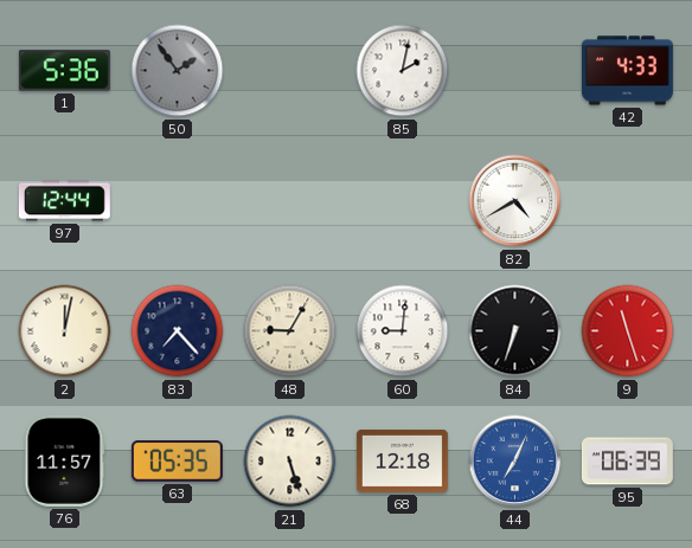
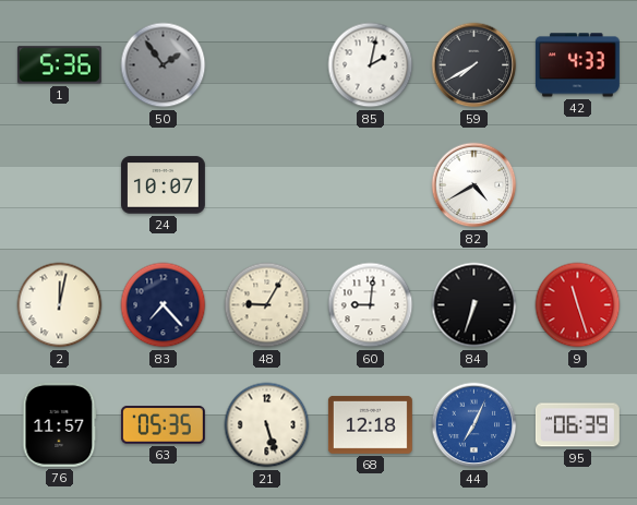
59: none -> 7:40 (474, 65)
97: 12:44 -> none (64, 201)
24: none -> 10:07 (163, 185)
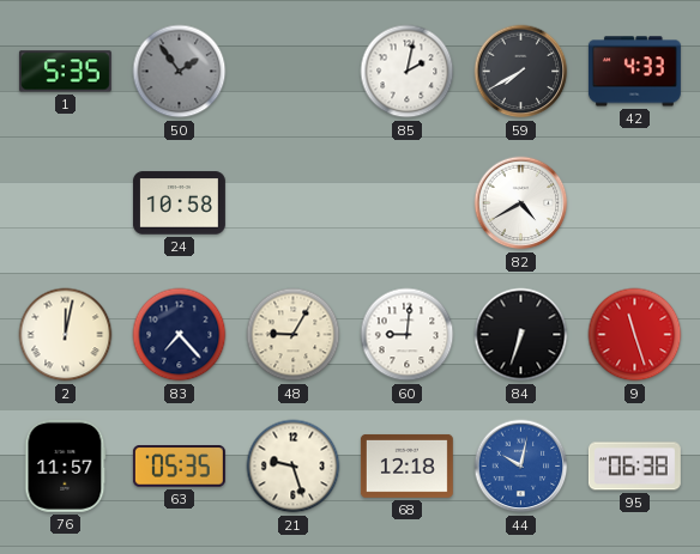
1: 5:36 -> 5:35 (65, 72)
24: 10:07 -> 10:58 (179, 203)
21: 5:27 -> 9:27 (294, 467)
44: 7:04 -> 10:02 (521, 467)
95: 06:39 -> 06:38 (634, 467)
